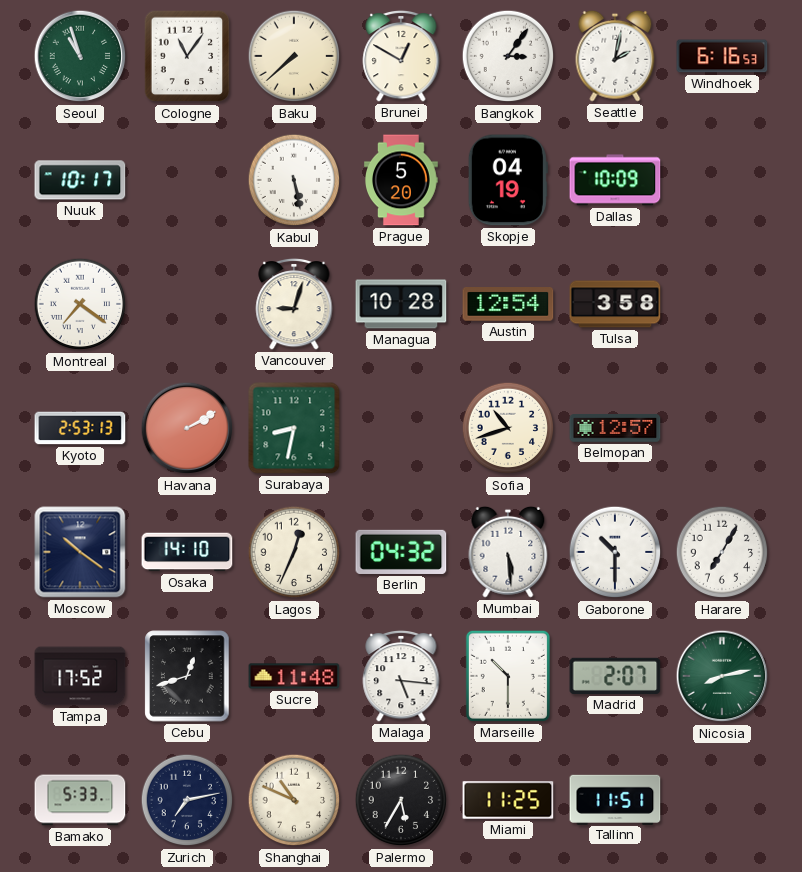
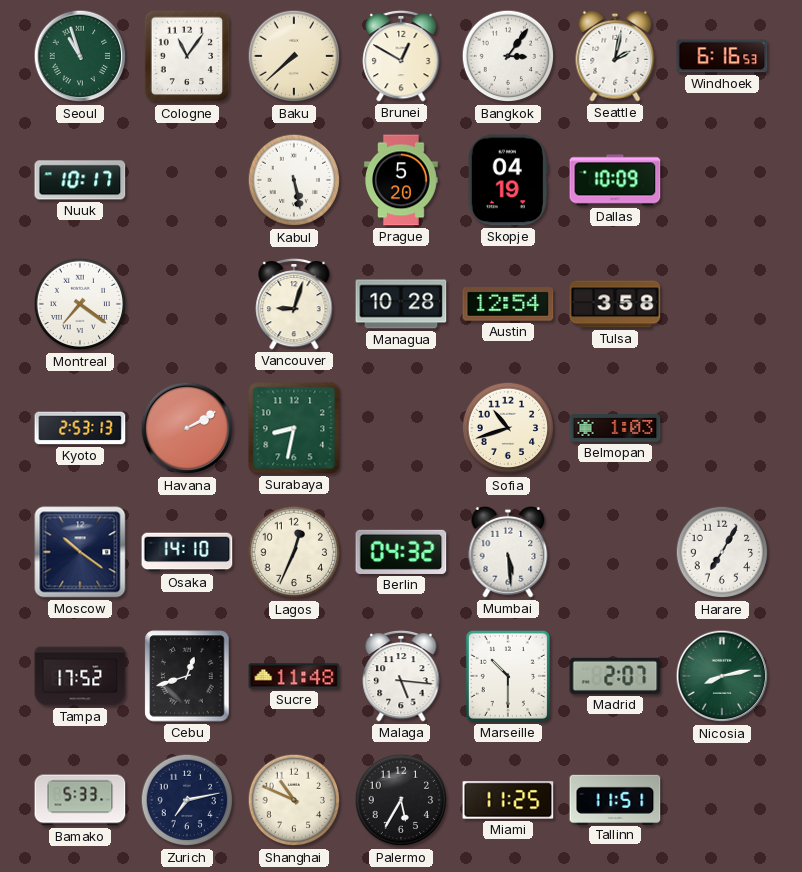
Belmopan: 12:57 -> 1:03 (615, 428)
Gaborone: 10:30 -> none (615, 552)
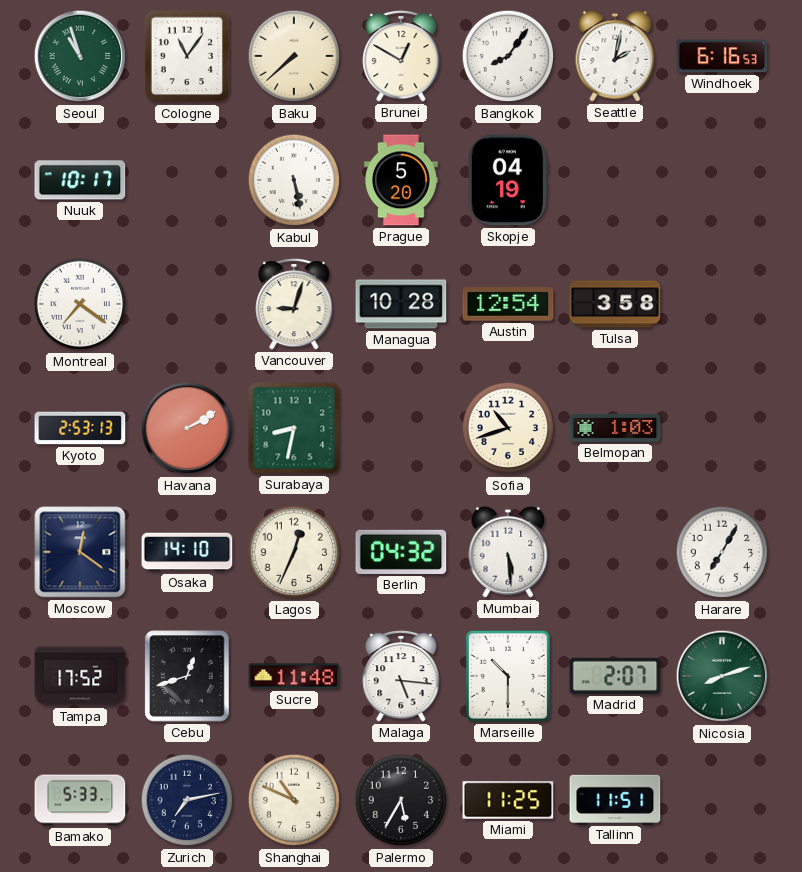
Bangkok: 3:06 -> 8:06 (508, 56)
Dallas: 10:09 -> none (615, 180)
Moscow: 10:21 -> 12:21 (80, 552)
Nicosia: 8:13 -> 8:12 (722, 676)
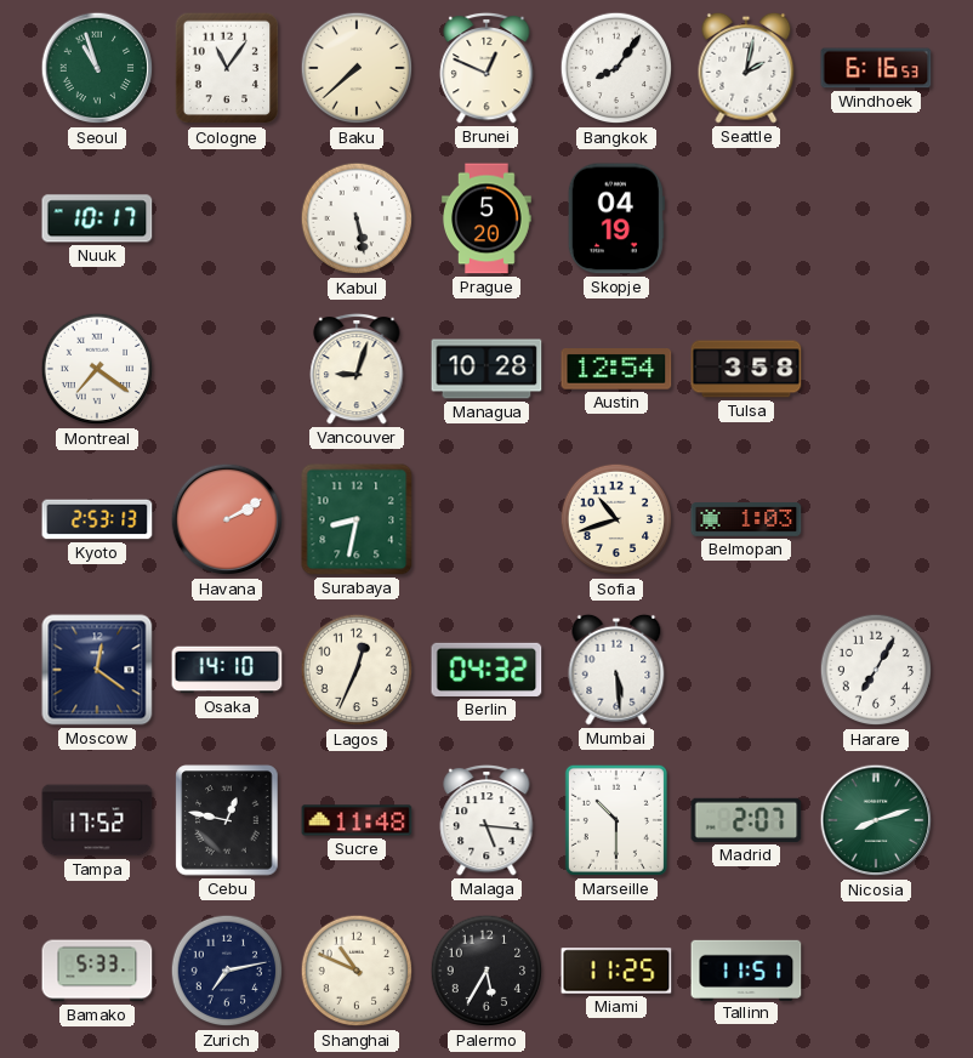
Brunei: 12:50 -> 12:49 (486, 68)
Cebu: 12:42 -> 12:47 (227, 820)
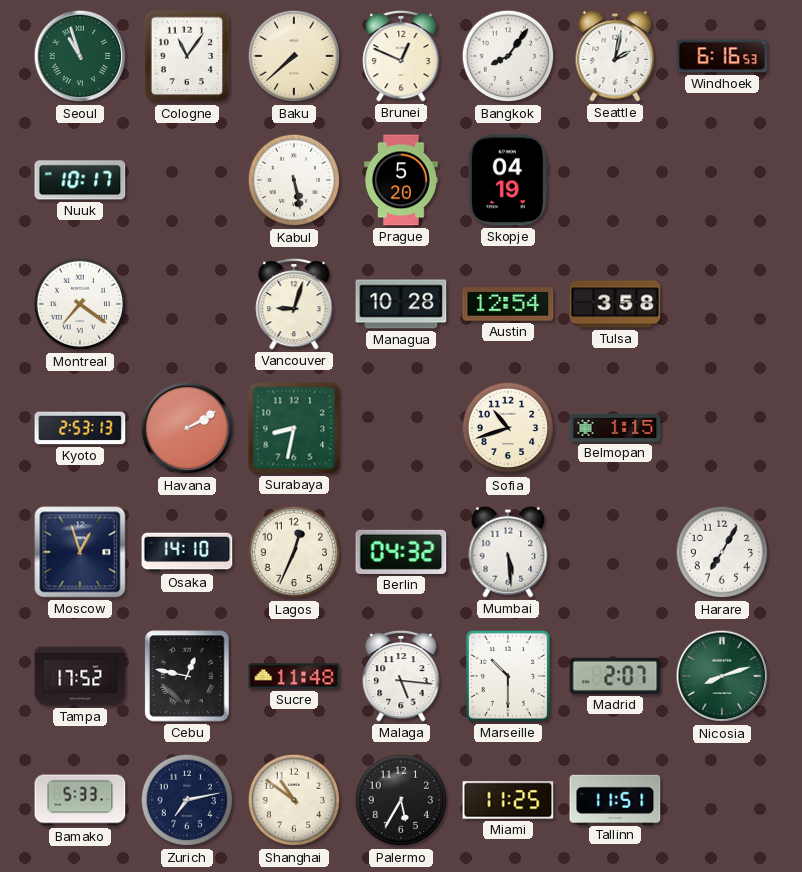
Belmopan: 1:03 -> 1:15 (615, 428)
Moscow: 12:21 -> 12:57 (80, 552)
Shanghai: 10:49 -> 10:51 (294, 800)
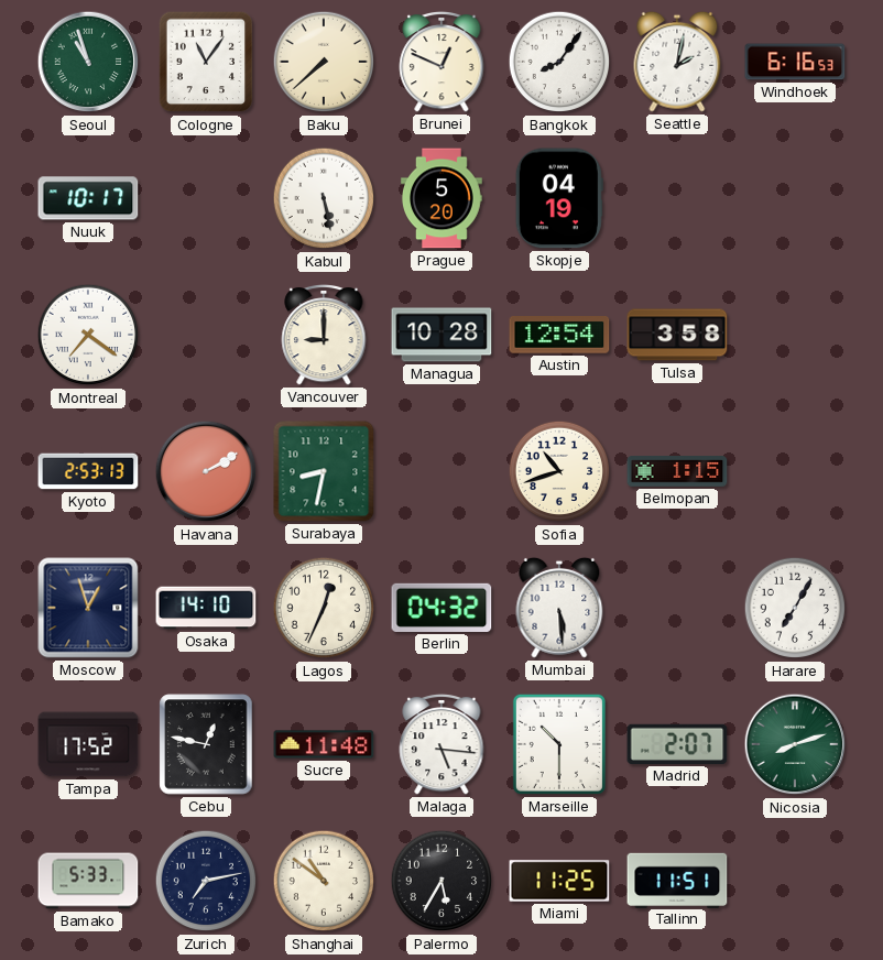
Vancouver: 9:03 -> 9:00 (324, 335)
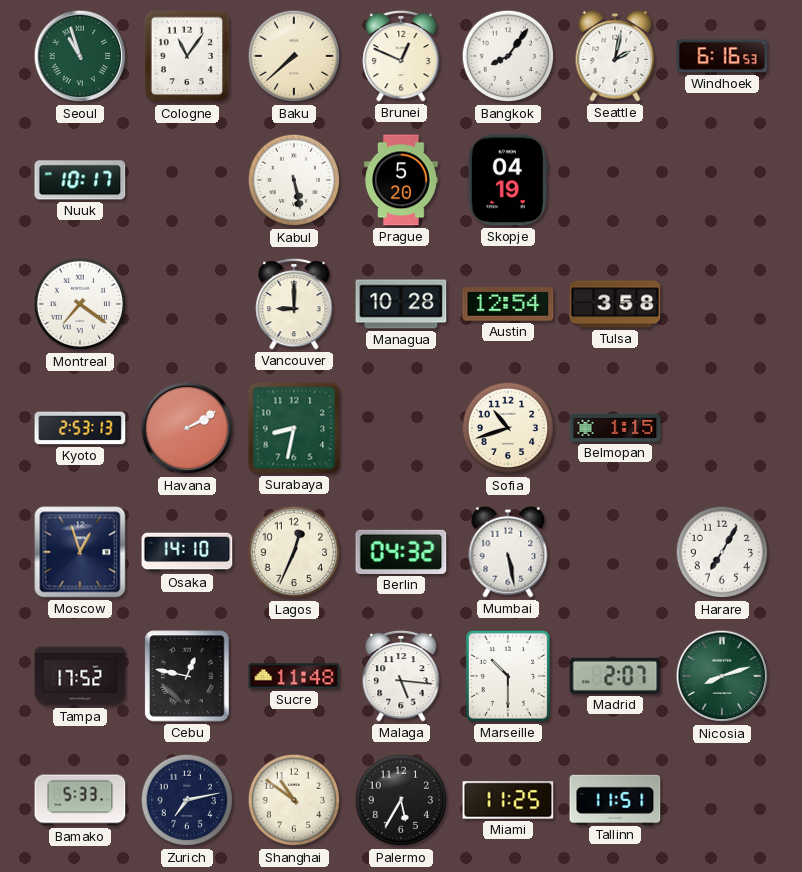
Mumbai: 5:29 -> 5:28 (508, 552)
